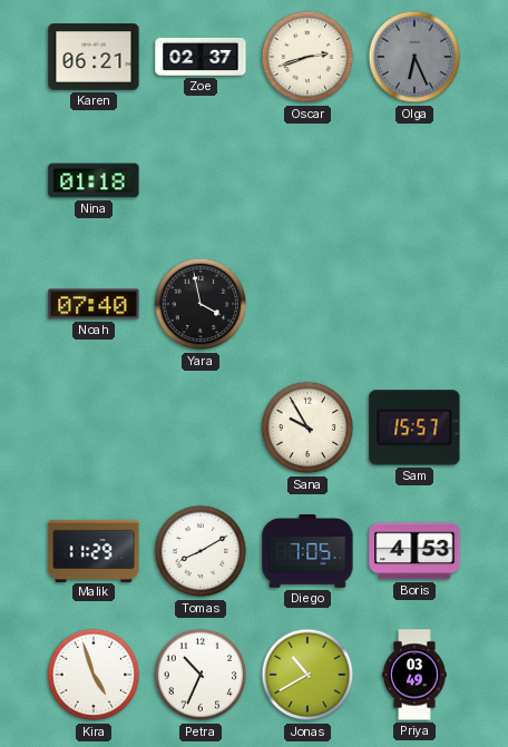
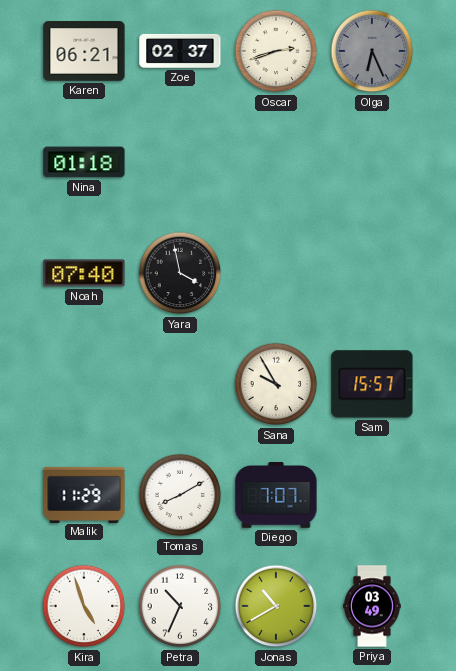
Diego: 7:05 -> 7:07 (276, 495)
Boris: 4:53 -> none (414, 551)
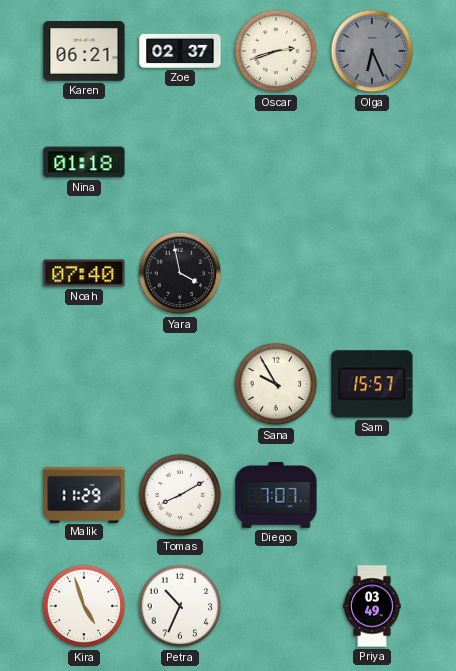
Jonas: 10:40 -> none (276, 606)
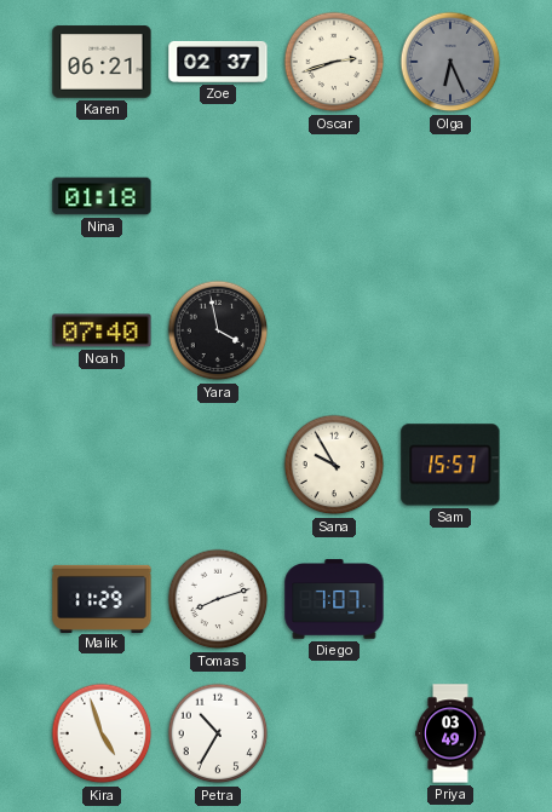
Tomas: 8:10 -> 8:12 (218, 599)
Petra: 10:34 -> 10:35 (218, 733)
